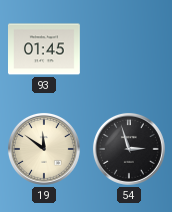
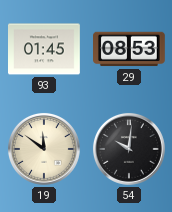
29: none -> 08:53 (130, 49)
54: 2:57 -> 10:01 (129, 149)
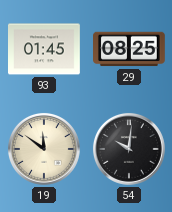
29: 08:53 -> 08:25 (130, 49)
